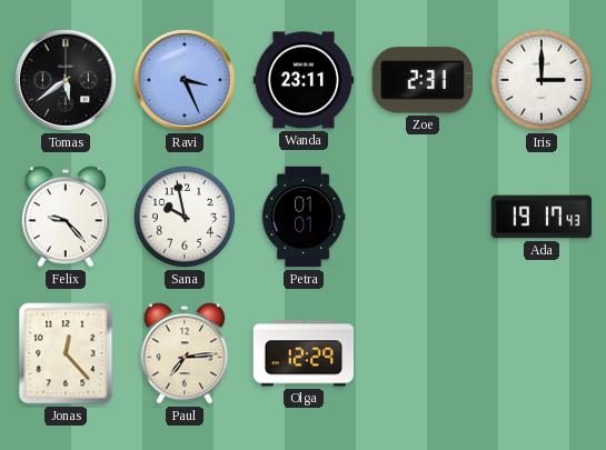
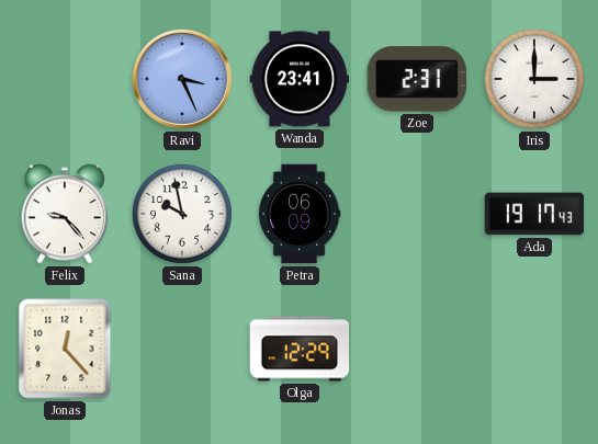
Tomas: 5:39 -> none (66, 80)
Wanda: 23:11 -> 23:41 (300, 79)
Petra: 01:01 -> 06:09 (300, 214)
Paul: 7:14 -> none (185, 353)
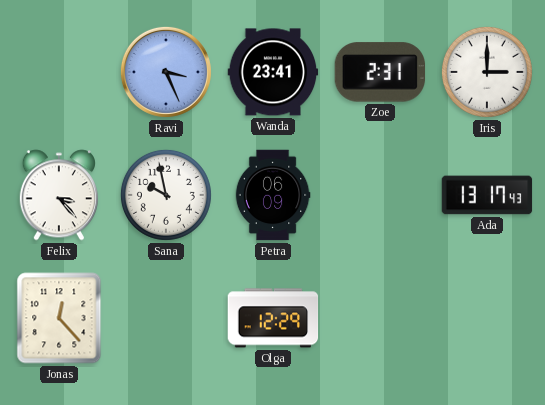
Felix: 9:23 -> 3:23 (59, 195)
Ada: 19:17 -> 13:17 (487, 195)
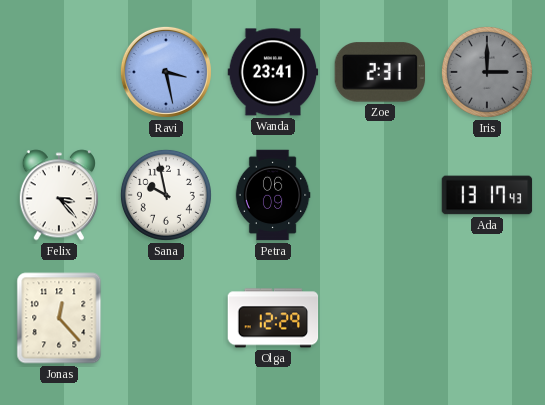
Ravi: 3:26 -> 3:28 (166, 72)
Iris dial: white -> grey (487, 72)
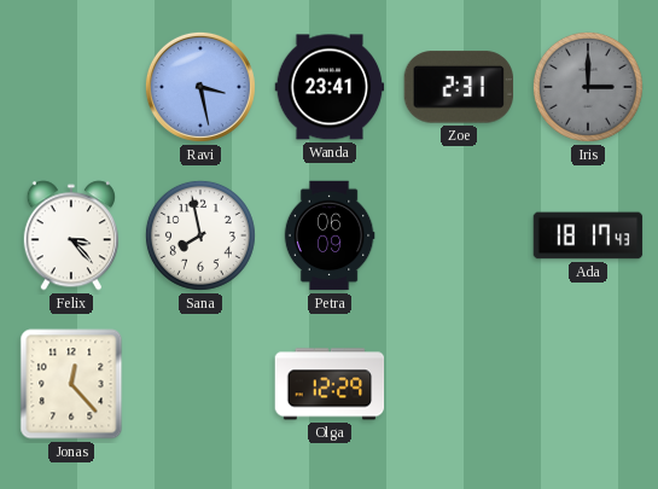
Sana: 9:58 -> 7:58 (200, 235)
Ada: 13:17 -> 18:17 (588, 235)
